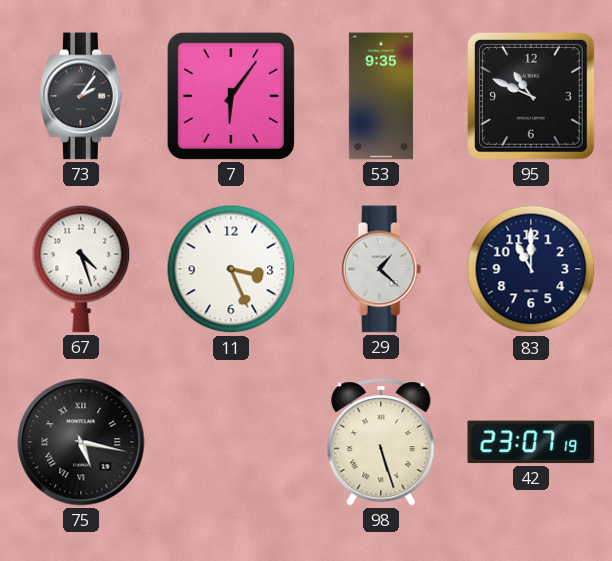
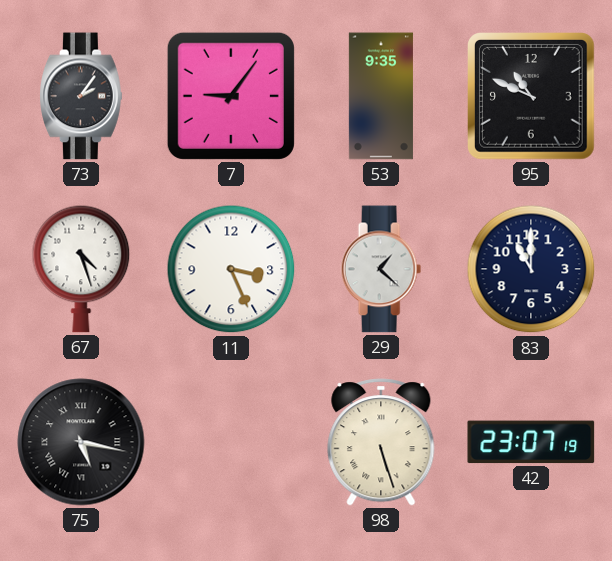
7: 6:06 -> 9:06 (231, 96)
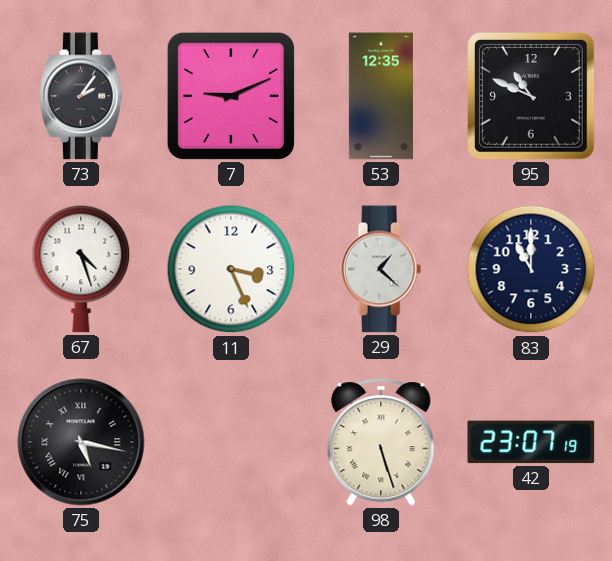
7: 9:06 -> 9:11 (231, 96)
53: 9:35 -> 12:35 (381, 96)
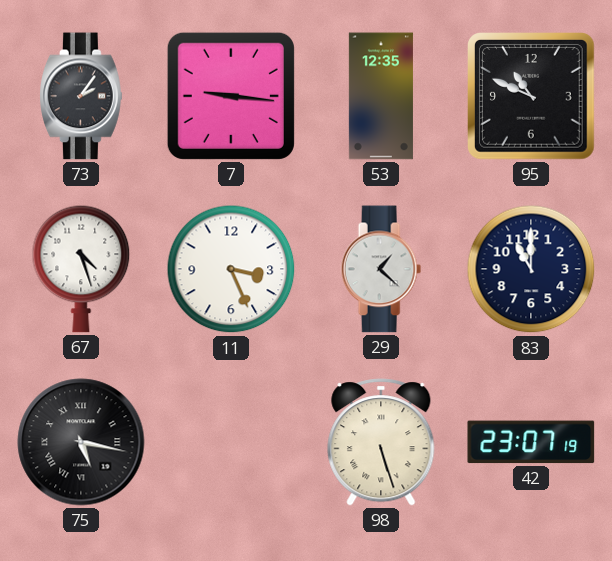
7: 9:11 -> 9:16 (231, 96)
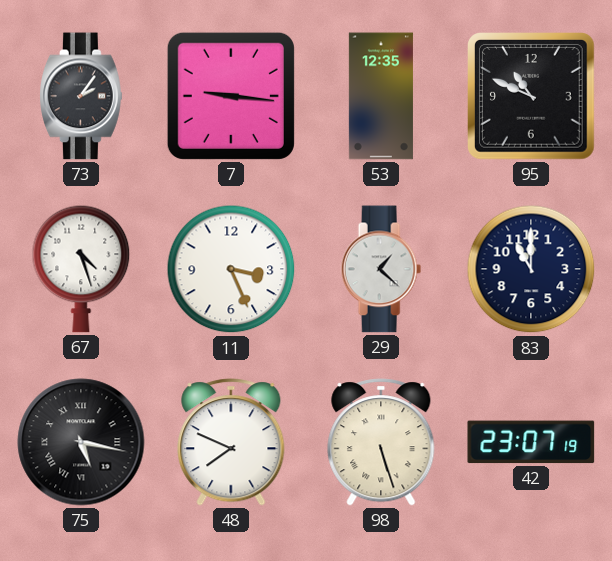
48: none -> 7:49 (231, 442)
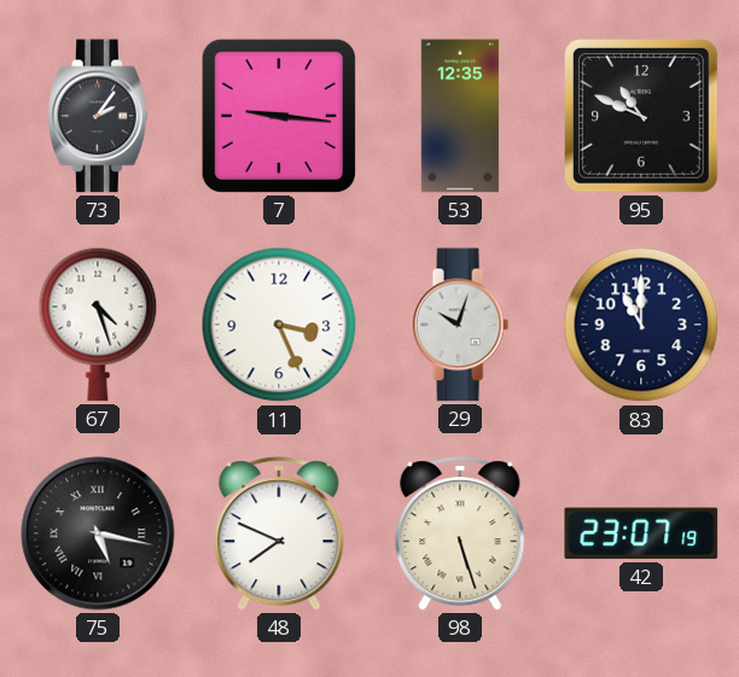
29: 1:22 -> 10:03 (460, 325)
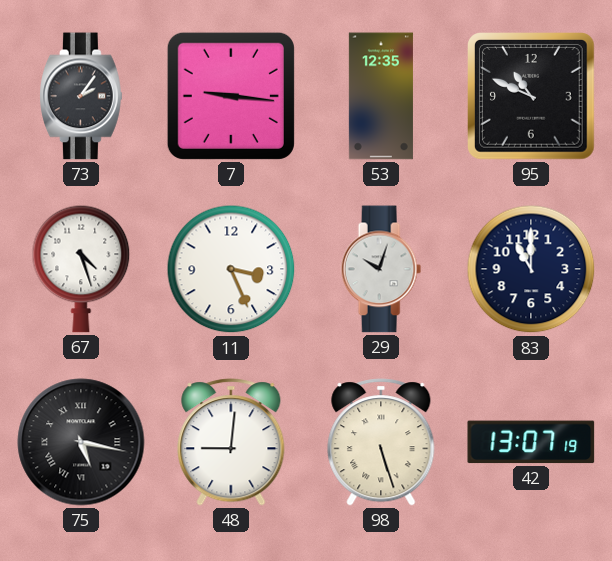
48: 7:49 -> 9:01 (231, 442)
42: 23:07 -> 13:07 (531, 442)
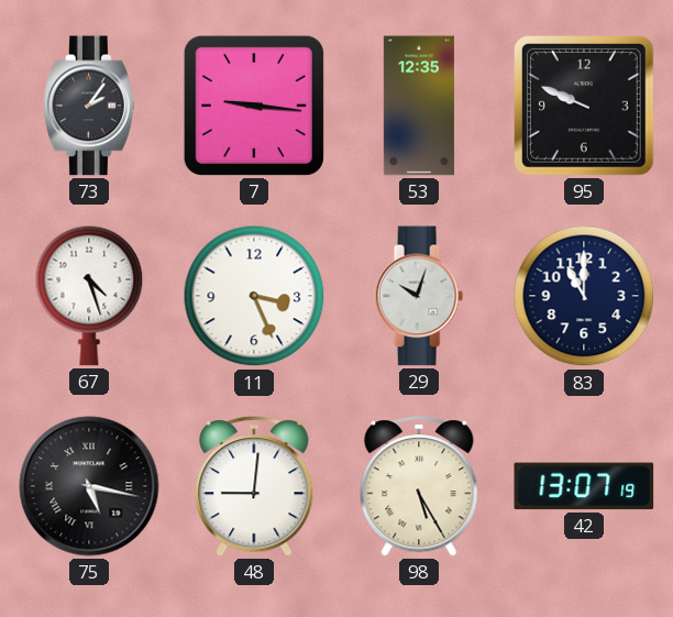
95: 10:49 -> 9:49 (585, 107)
98: 5:27 -> 5:25 (419, 486)
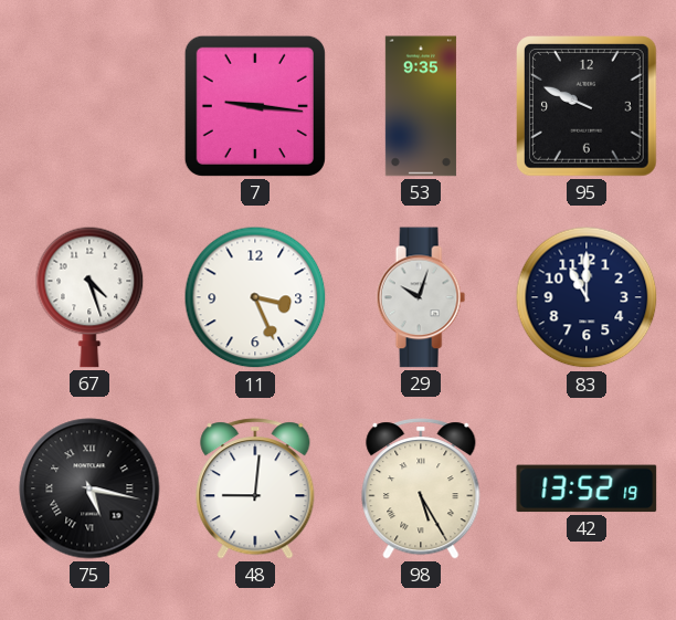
73: 2:06 -> none (90, 106)
53: 12:35 -> 9:35 (421, 106)
42: 13:07 -> 13:52 (587, 488)
